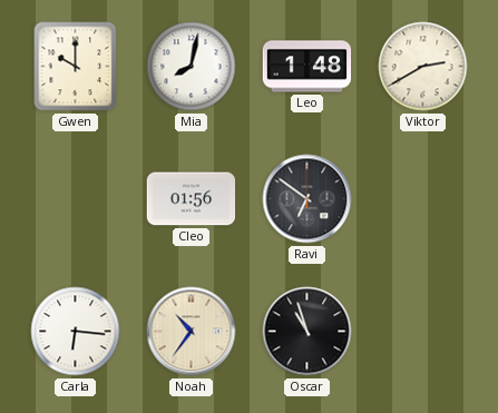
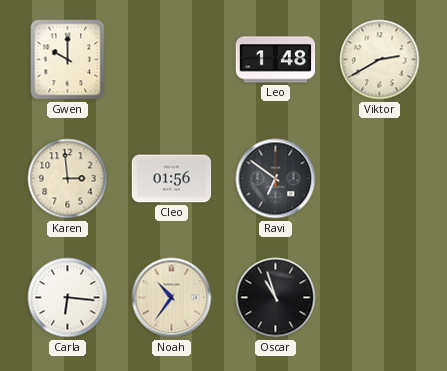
Mia: 8:02 -> none (192, 67)
Karen: none -> 2:59 (68, 179)
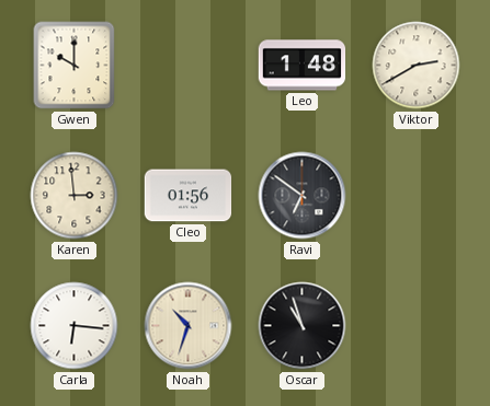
Noah: 10:36 -> 10:33 (189, 326)
